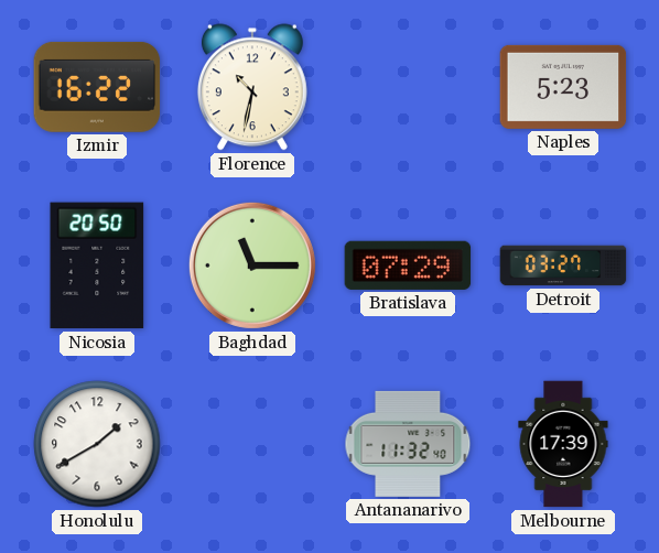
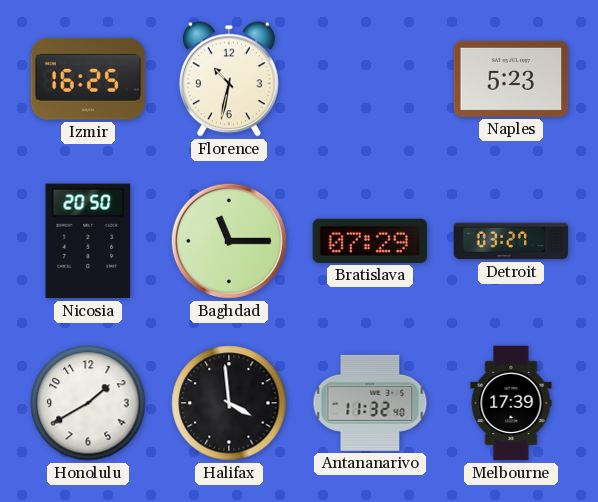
Izmir: 16:22 -> 16:25 (88, 79)
Halifax: none -> 3:59 (229, 403)
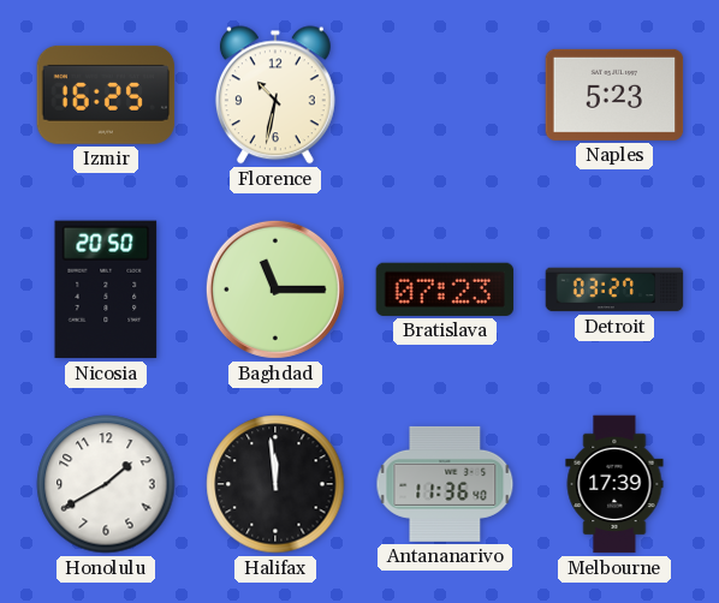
Bratislava: 07:29 -> 07:23 (445, 289)
Halifax: 3:59 -> 11:59 (275, 484)
Antananarivo: 11:32 -> 11:36 (445, 484)
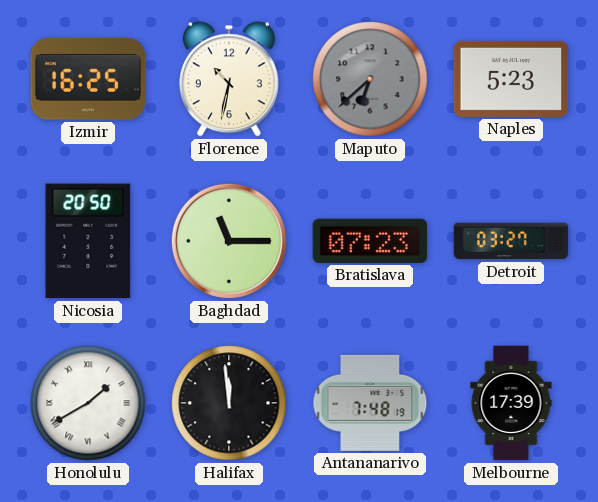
Maputo: none -> 6:38 (370, 79)
Honolulu numerals: Arabic -> Roman (88, 403)
Antananarivo: 11:36 -> 7:48 (370, 403)
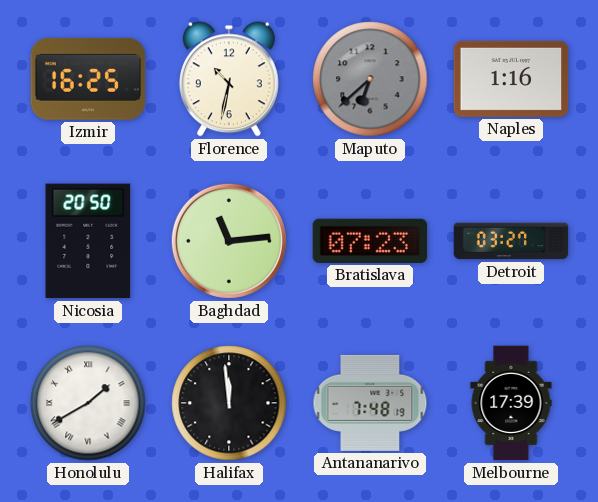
Naples: 5:23 -> 1:16 (511, 79)
Baghdad: 11:15 -> 11:14 (229, 241)
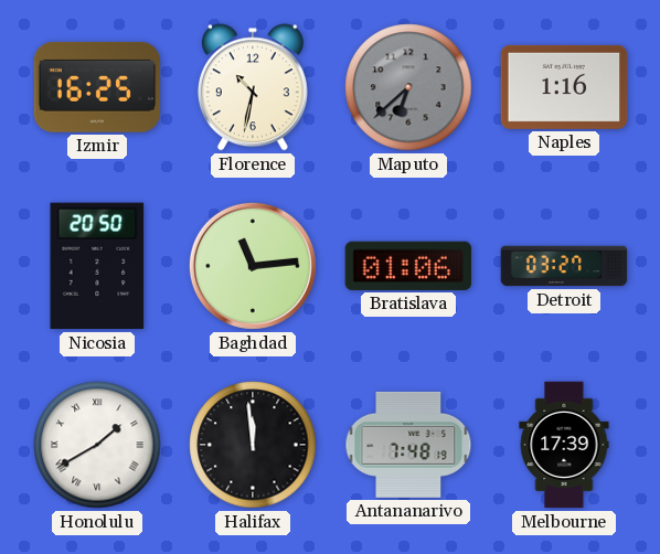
Bratislava: 07:23 -> 01:06 (408, 266)
